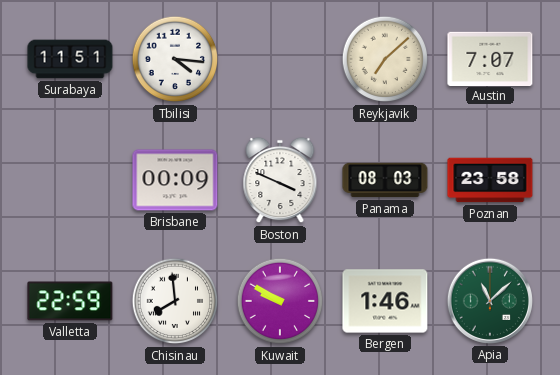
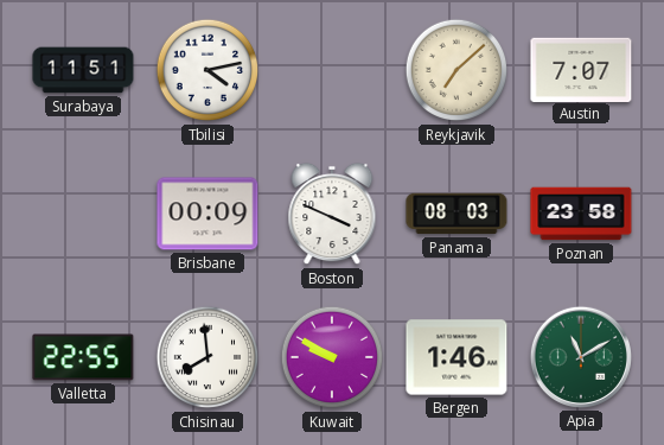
Tbilisi: 4:16 -> 4:13 (207, 70)
Valletta: 22:59 -> 22:55 (83, 357)
Apia: 11:08 -> 11:10 (581, 357)
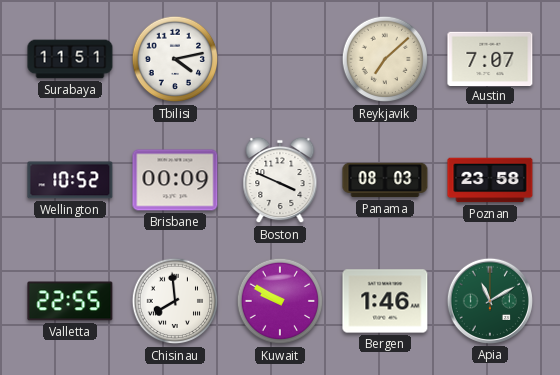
Wellington: none -> 10:52 (70, 180)
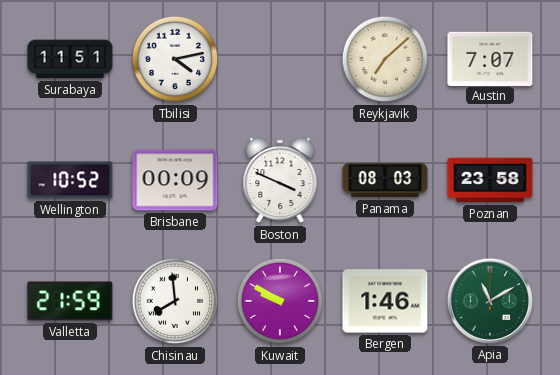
Valletta: 22:55 -> 21:59 (70, 301)
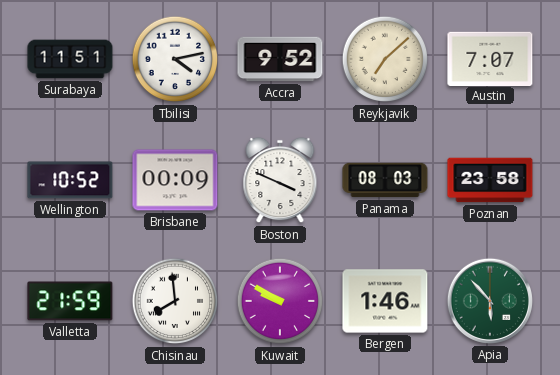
Accra: none -> 9:52 (280, 59)
Apia: 11:10 -> 5:53 (490, 301)
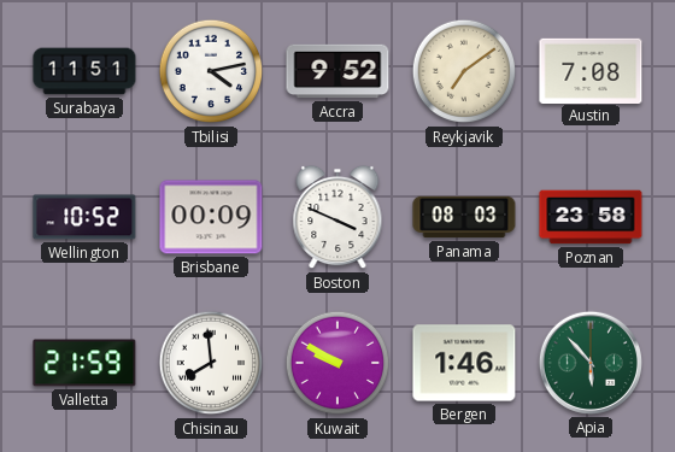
Reykjavik: 7:08 -> 7:09 (464, 71)
Austin: 7:07 -> 7:08 (591, 70)
